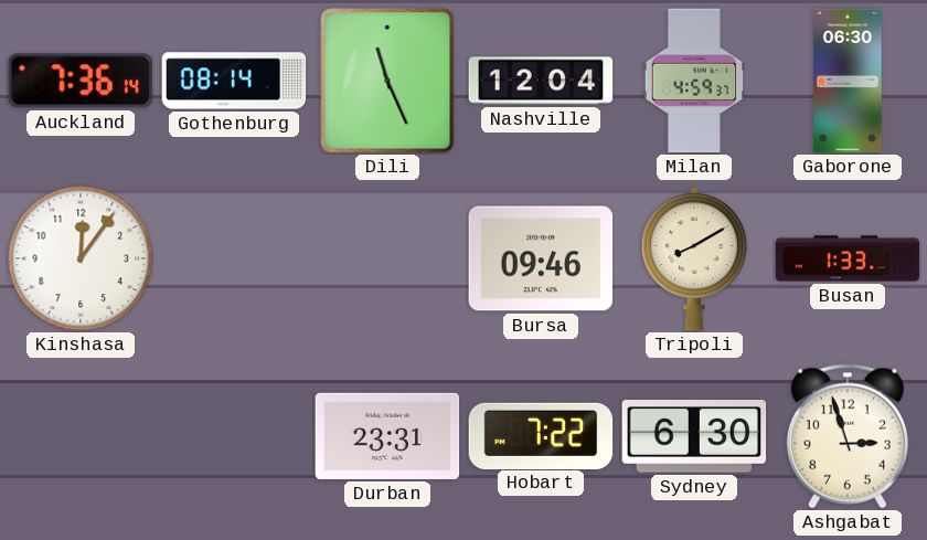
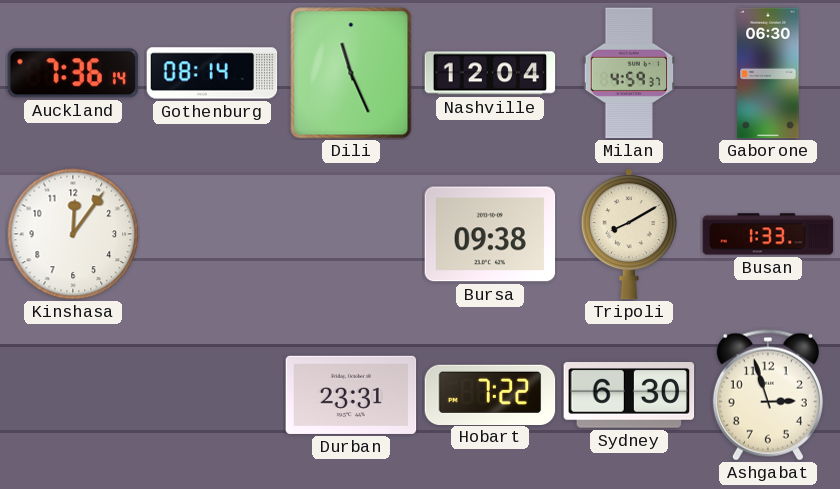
Bursa: 09:46 -> 09:38 (490, 234)
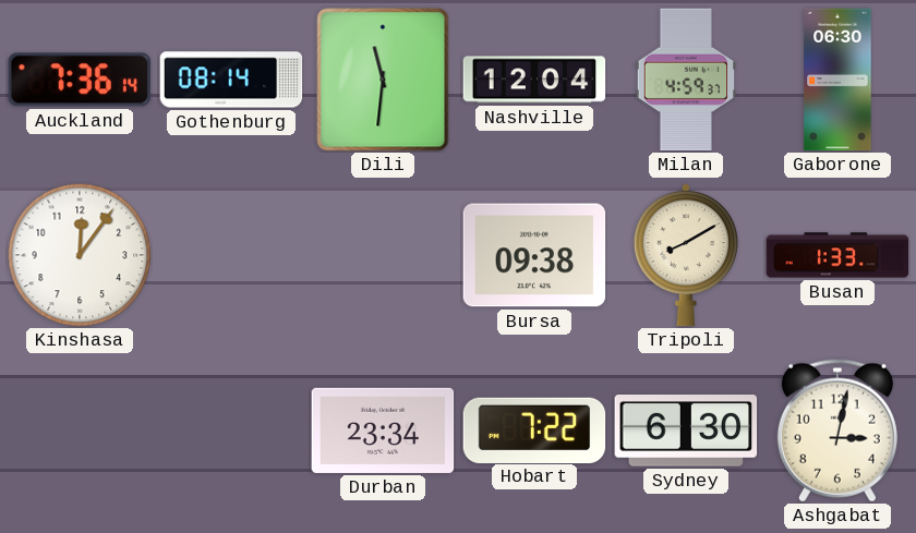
Dili: 11:26 -> 11:31 (383, 80)
Durban: 23:31 -> 23:34 (383, 431)
Ashgabat: 2:57 -> 3:02 (837, 431)
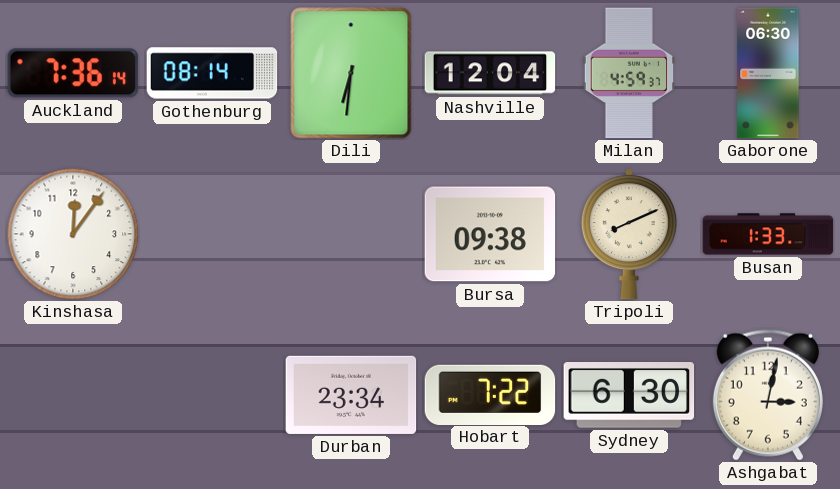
Dili: 11:31 -> 6:31 (351, 73)
Tripoli: 8:10 -> 8:11 (629, 234)
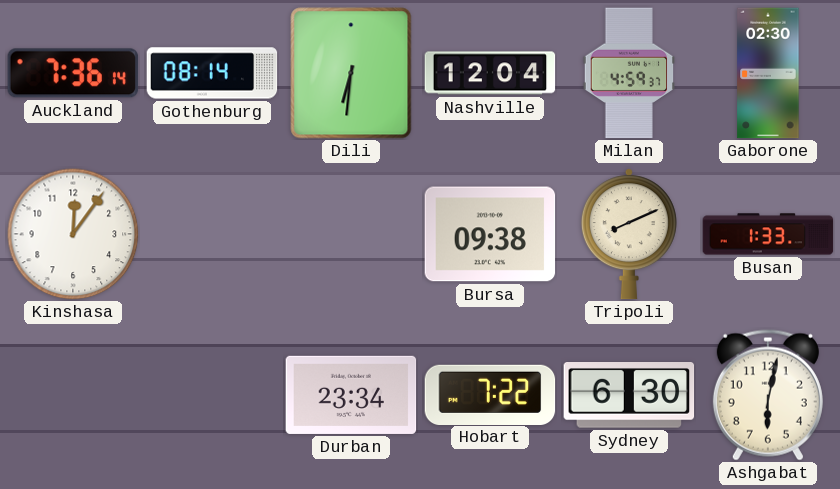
Gaborone: 06:30 -> 02:30 (768, 73)
Ashgabat: 3:02 -> 6:02 (768, 395)
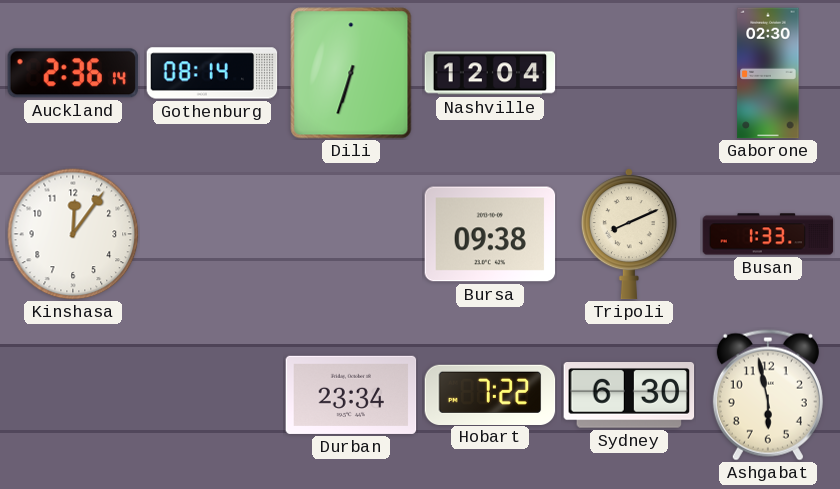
Auckland: 7:36 -> 2:36 (73, 73)
Dili: 6:31 -> 6:33 (351, 73)
Milan: 4:59 -> none (629, 73)
Ashgabat: 6:02 -> 5:58 (768, 395)
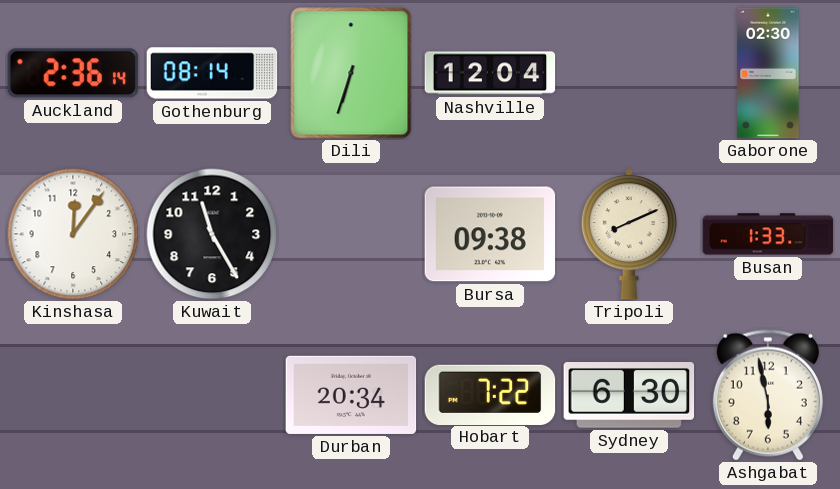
Kuwait: none -> 11:25 (212, 234)
Durban: 23:34 -> 20:34 (351, 395)
